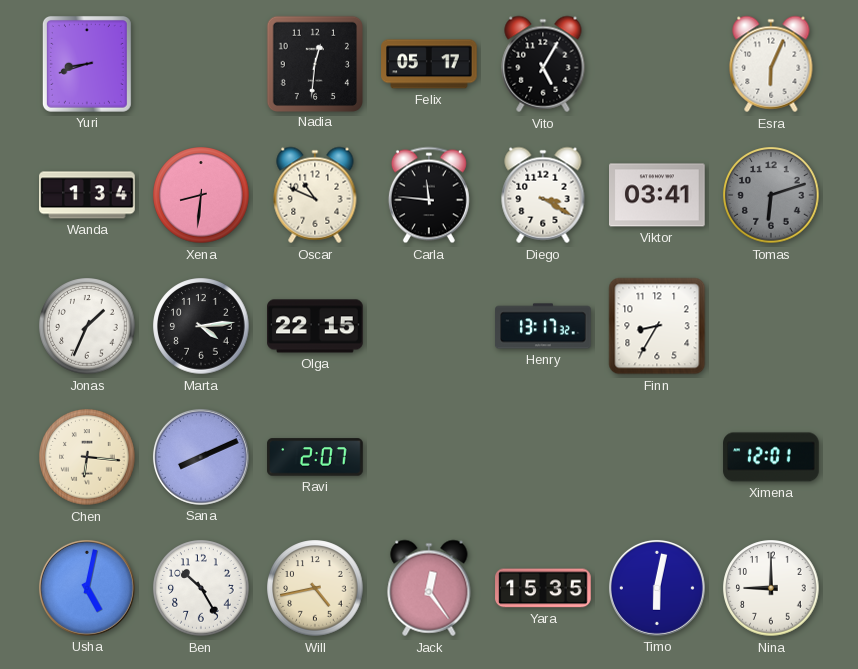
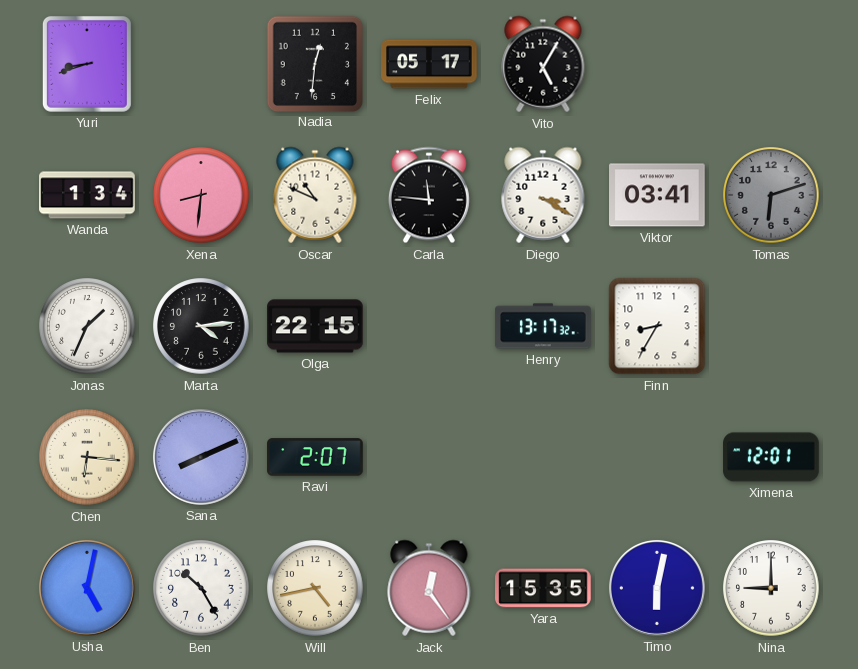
Esra: 6:04 -> none (771, 64)
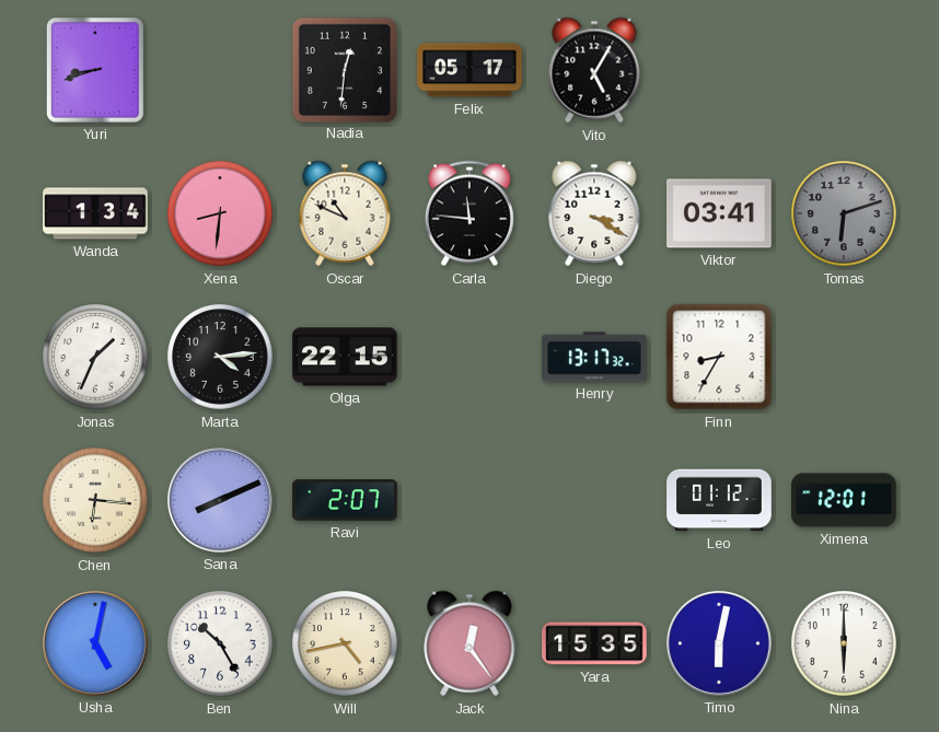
Leo: none -> 01:12 (719, 500)
Nina: 9:00 -> 6:00 (844, 643)
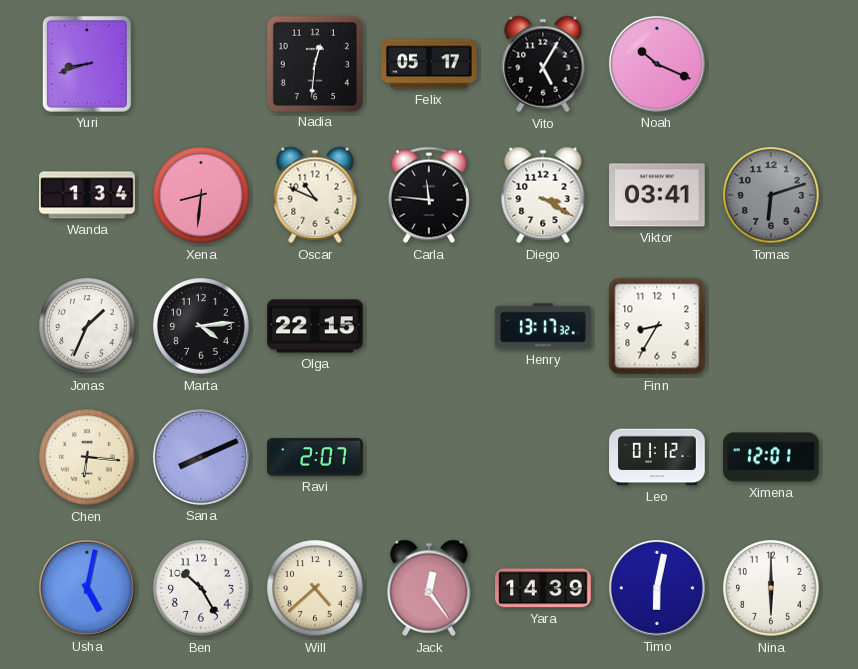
Noah: none -> 10:19 (657, 64)
Will: 4:43 -> 4:38 (315, 588)
Yara: 15:35 -> 14:39 (543, 588)
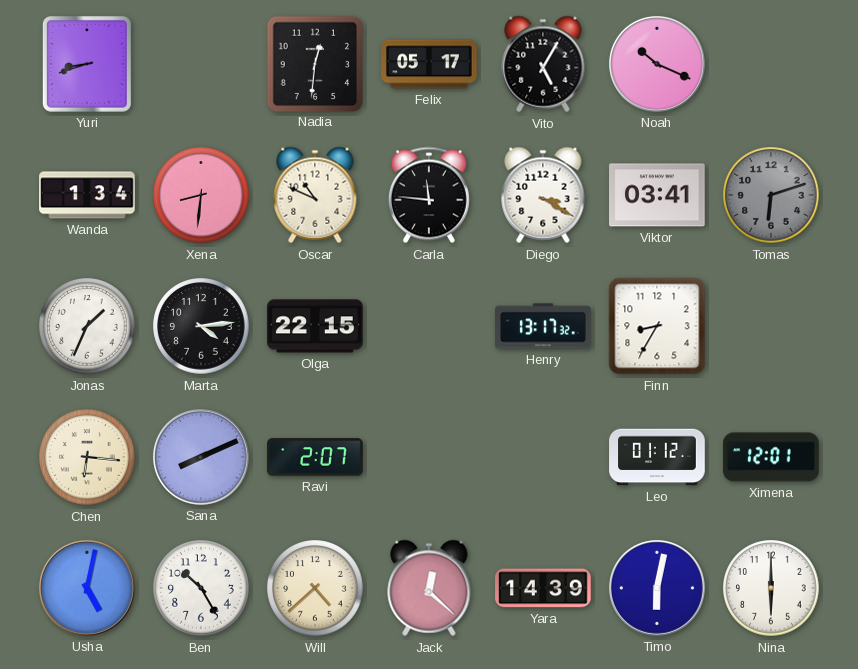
Jack: 12:24 -> 12:22 (429, 588)
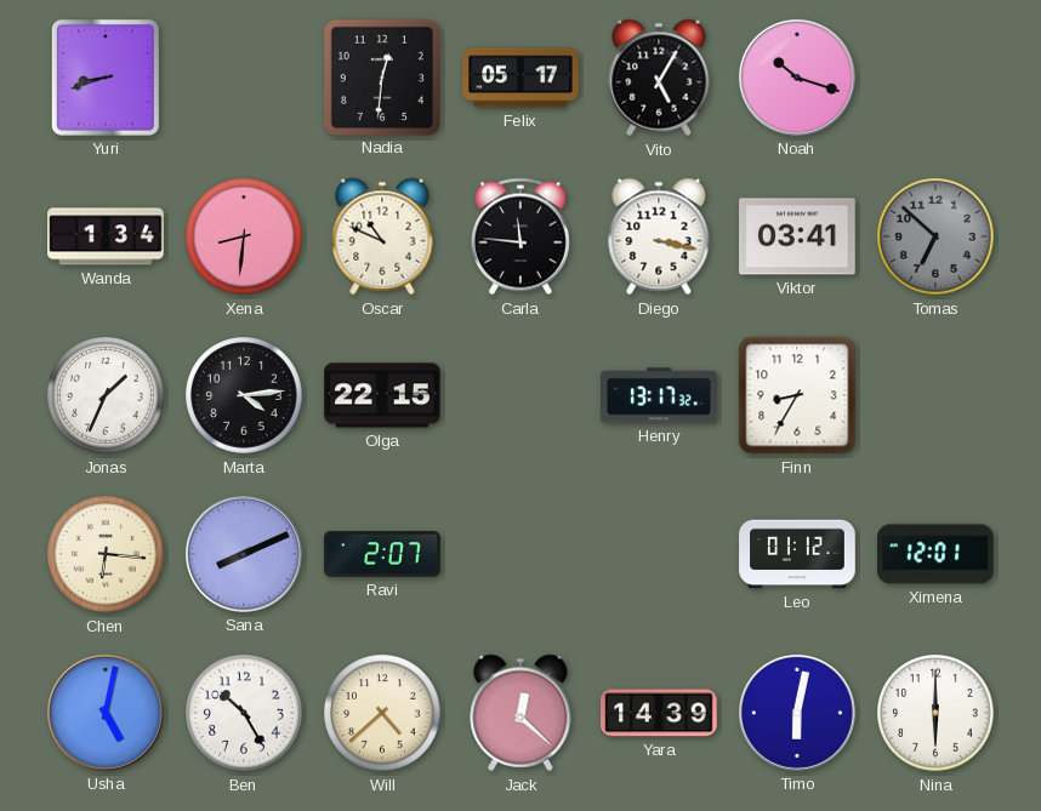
Noah: 10:19 -> 10:18 (797, 78)
Diego: 3:20 -> 3:17 (659, 236)
Tomas: 6:12 -> 6:52 (935, 236)
